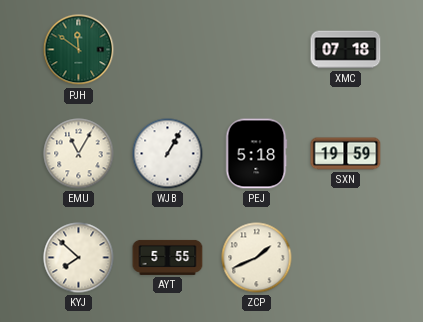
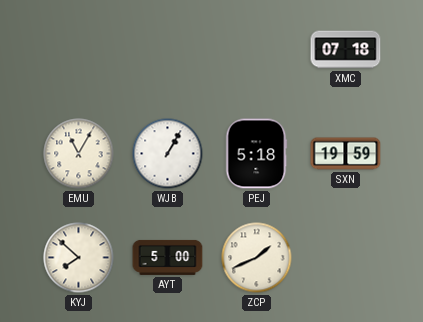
PJH: 11:51 -> none (79, 50)
AYT: 5:55 -> 5:00 (168, 257)
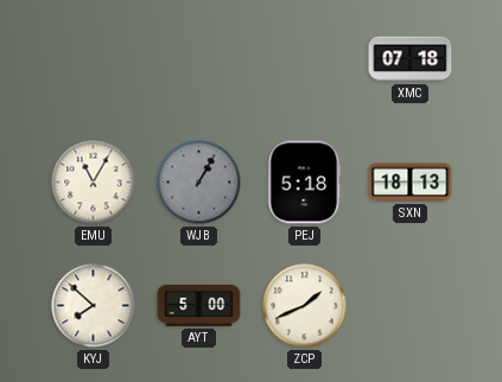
WJB dial: white -> grey (199, 183)
SXN: 19:59 -> 18:13 (411, 183)
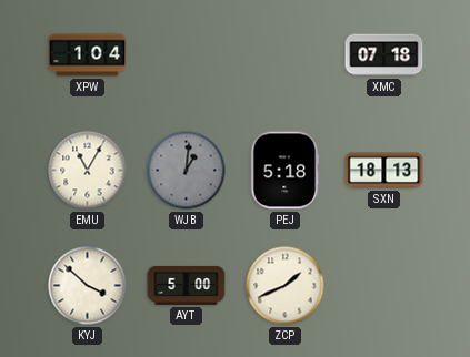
XPW: none -> 1:04 (88, 55)
WJB: 1:05 -> 1:01 (187, 171)
KYJ: 7:52 -> 3:52 (88, 286)
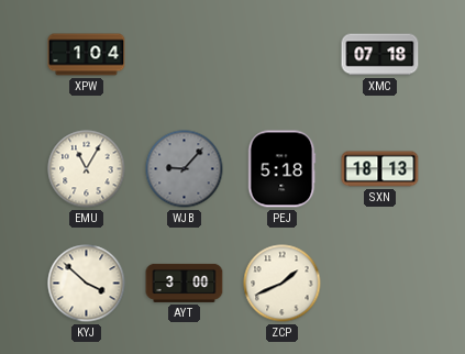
WJB: 1:01 -> 9:07 (185, 169)
AYT: 5:00 -> 3:00 (185, 283)
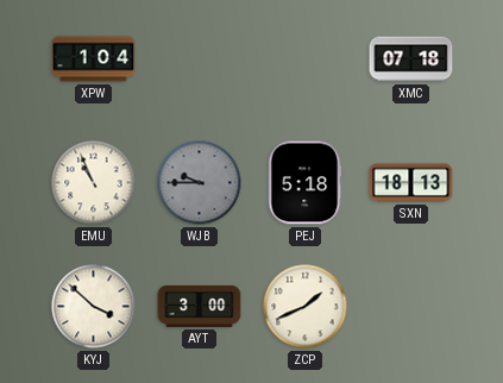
EMU: 11:05 -> 10:56 (94, 183)
WJB: 9:07 -> 9:45 (200, 183)
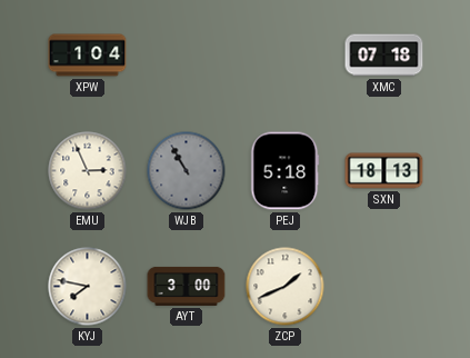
EMU: 10:56 -> 2:56 (88, 171)
WJB: 9:45 -> 10:55 (187, 171)
KYJ: 3:52 -> 7:47 (88, 287)
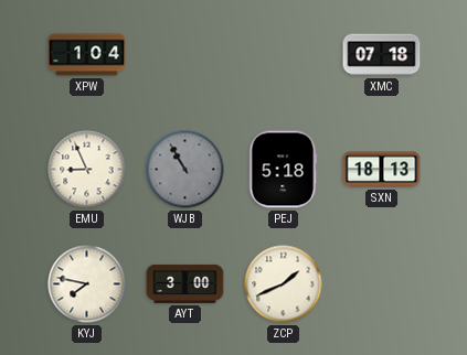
EMU: 2:56 -> 8:56 (87, 170)
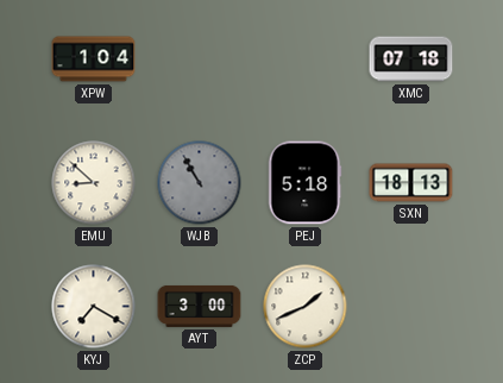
EMU: 8:56 -> 8:52 (94, 183)
KYJ: 7:47 -> 7:20 (94, 307)
